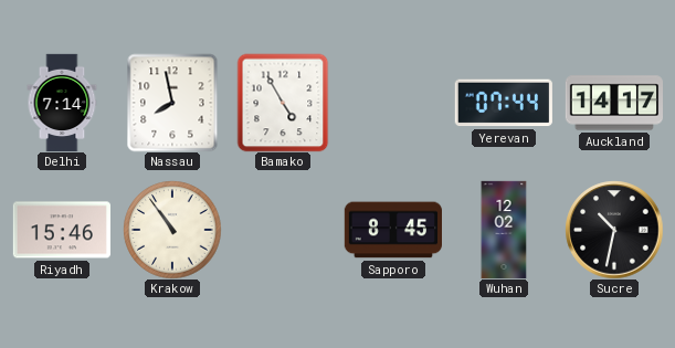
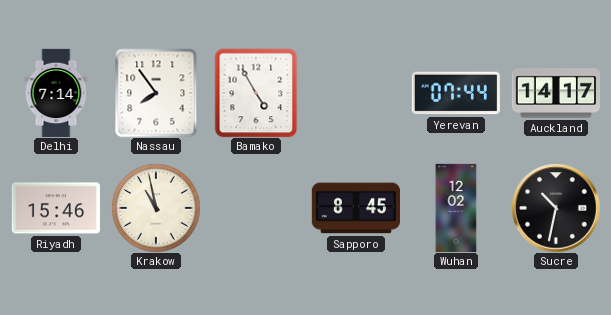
Nassau: 7:58 -> 7:54 (156, 93)
Krakow: 10:54 -> 10:58 (156, 208)
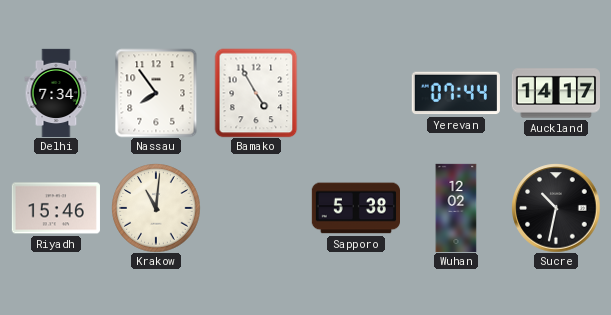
Delhi: 7:14 -> 7:34 (56, 93)
Krakow: 10:58 -> 11:01 (156, 208)
Sapporo: 8:45 -> 5:38 (355, 208)
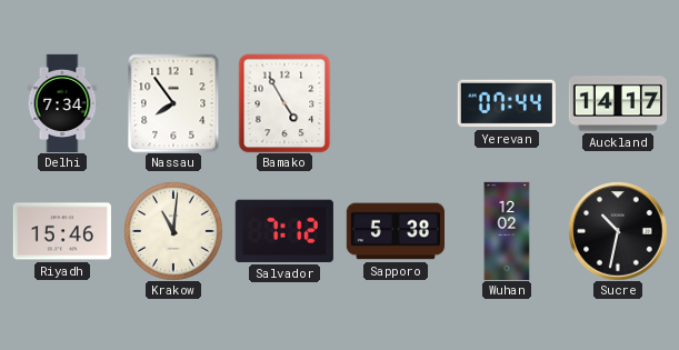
Salvador: none -> 7:12 (284, 231)
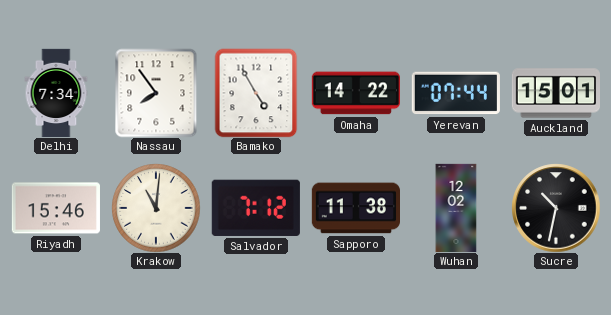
Omaha: none -> 14:22 (356, 93)
Auckland: 14:17 -> 15:01 (555, 93)
Sapporo: 5:38 -> 11:38 (355, 208)
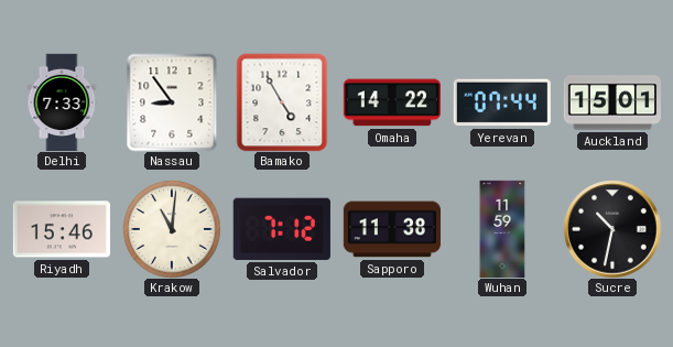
Delhi: 7:34 -> 7:33 (62, 102)
Nassau: 7:54 -> 8:54 (172, 102)
Wuhan: 12:02 -> 11:59 (502, 229)
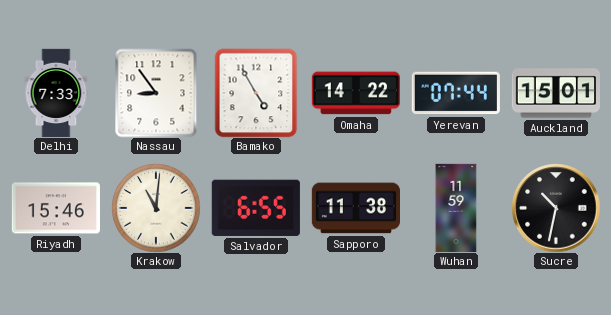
Salvador: 7:12 -> 6:55 (256, 208)
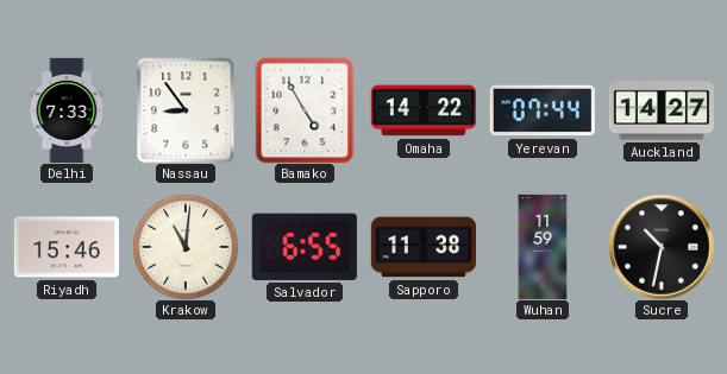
Auckland: 15:01 -> 14:27 (660, 110)
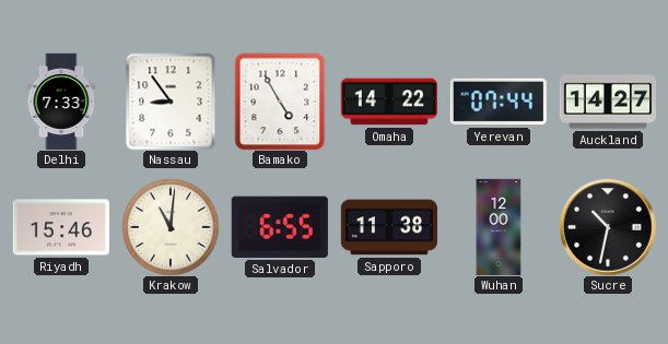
Wuhan: 11:59 -> 12:00 (499, 227)
